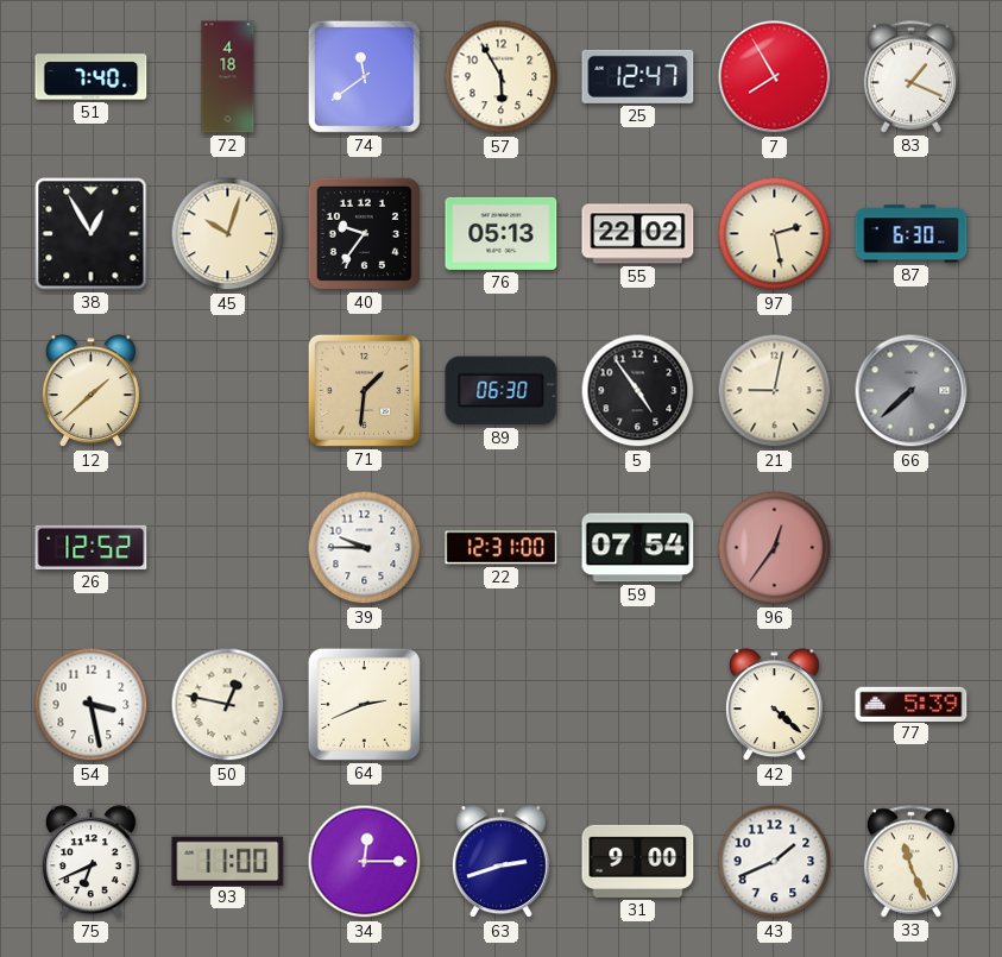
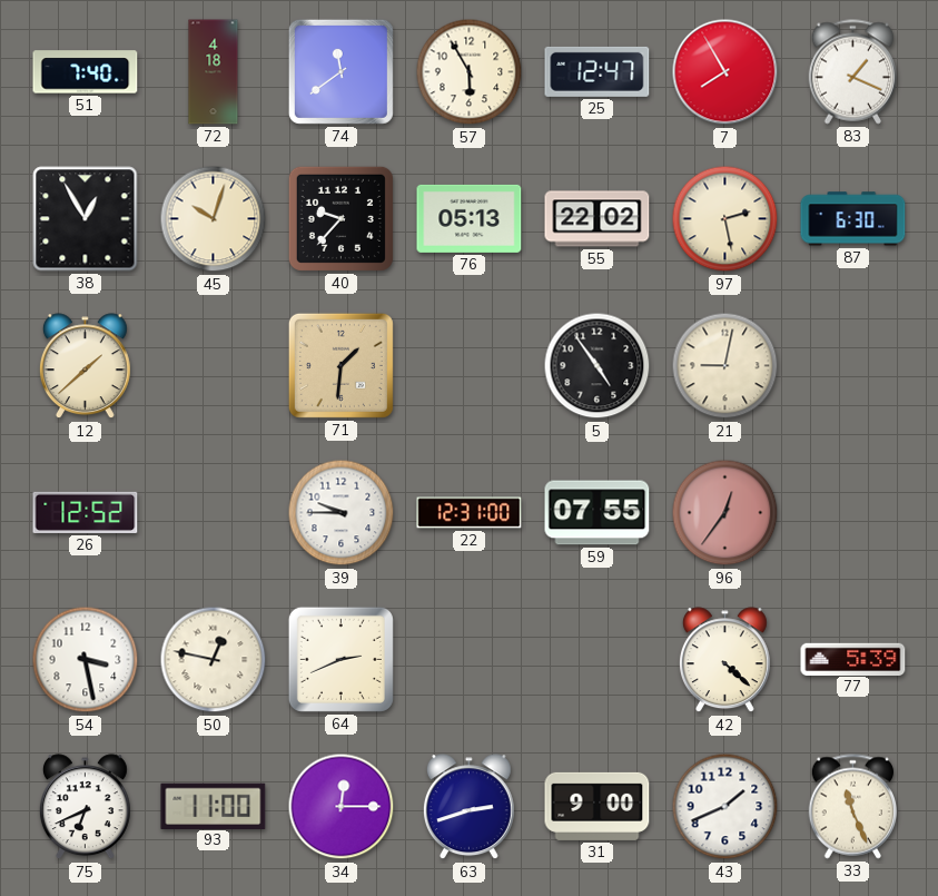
40: 9:36 -> 9:37 (340, 218)
89: 06:30 -> none (502, 391)
66: 7:38 -> none (912, 391)
59: 07:54 -> 07:55 (598, 513)
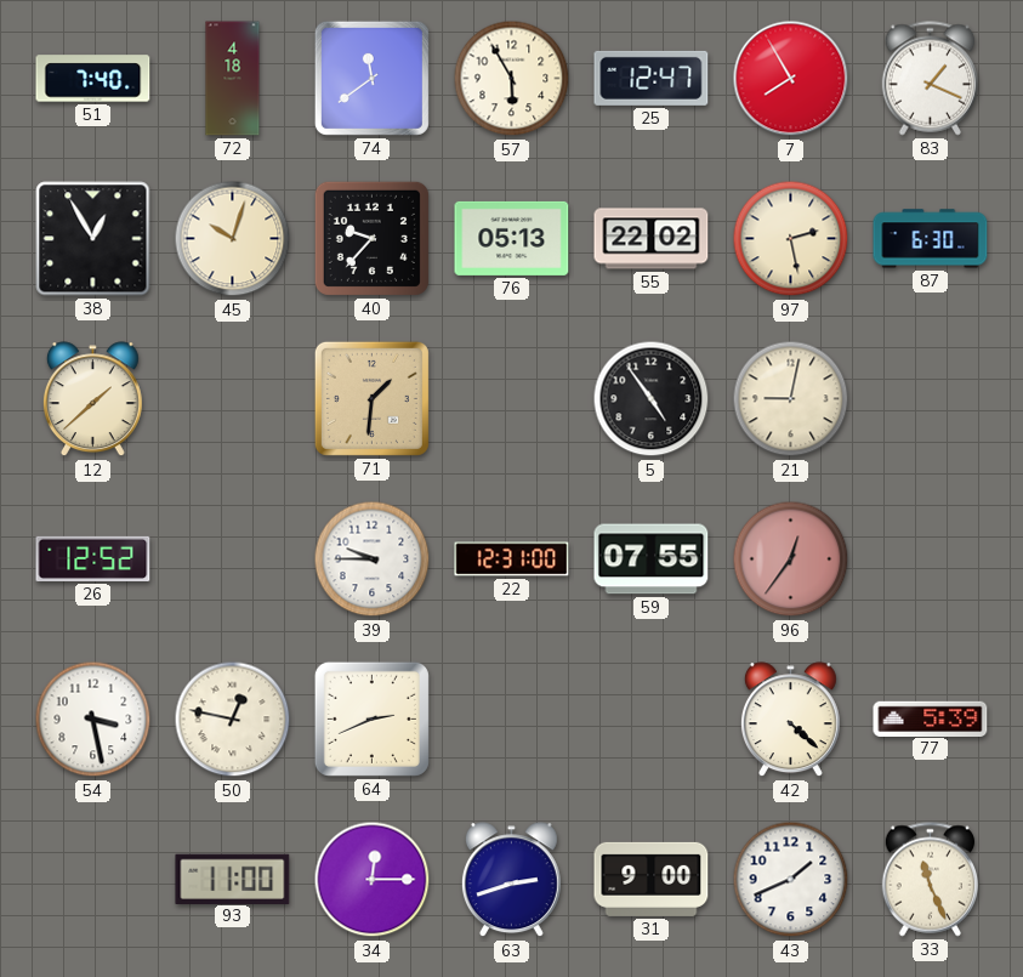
75: 6:41 -> none (85, 807)
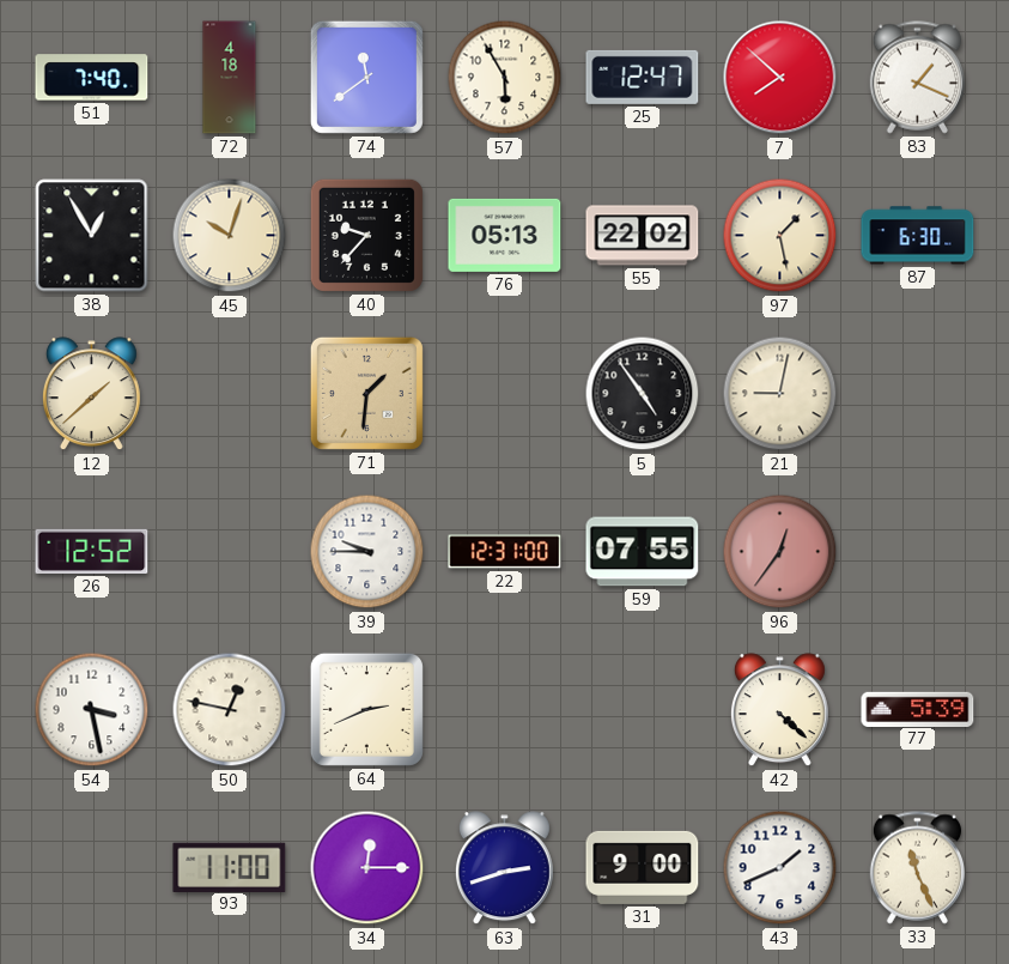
7: 7:55 -> 7:52 (780, 78)
97: 2:28 -> 1:28 (780, 236)
